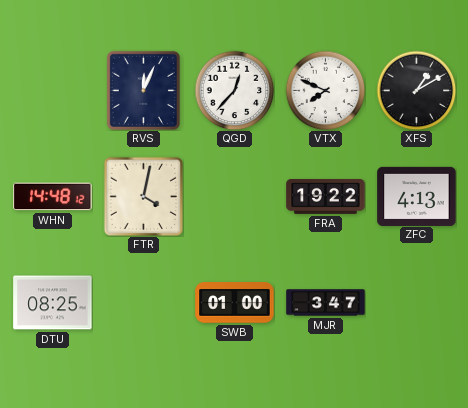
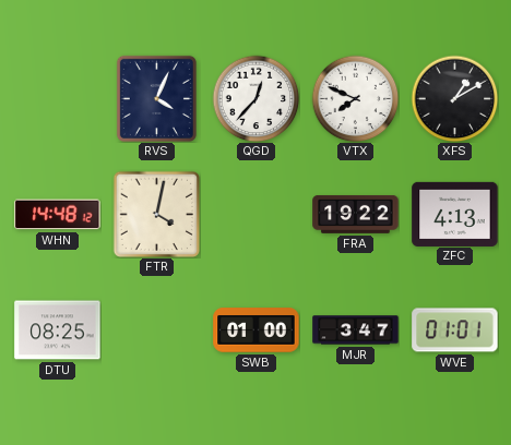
RVS: 12:04 -> 4:04 (156, 98)
WVE: none -> 01:01 (455, 330)
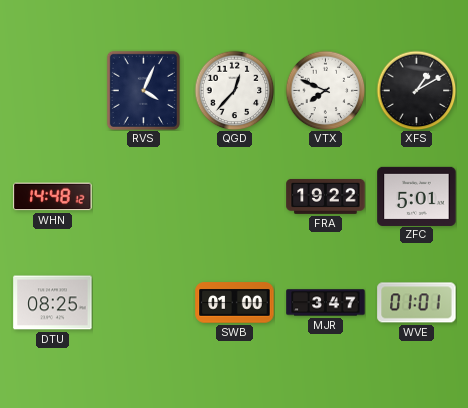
FTR: 4:02 -> none (156, 214)
ZFC: 4:13 -> 5:01 (417, 196)
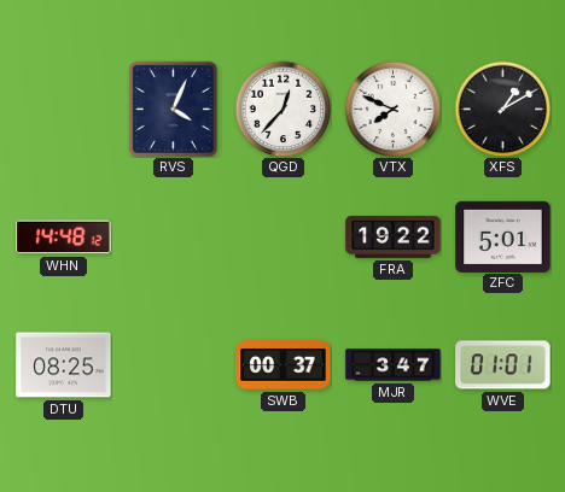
SWB: 01:00 -> 00:37 (284, 365)
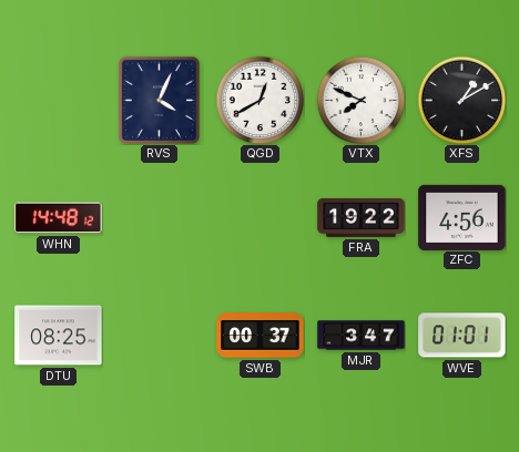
QGD: 12:37 -> 12:40 (259, 100)
ZFC: 5:01 -> 4:56 (462, 217)
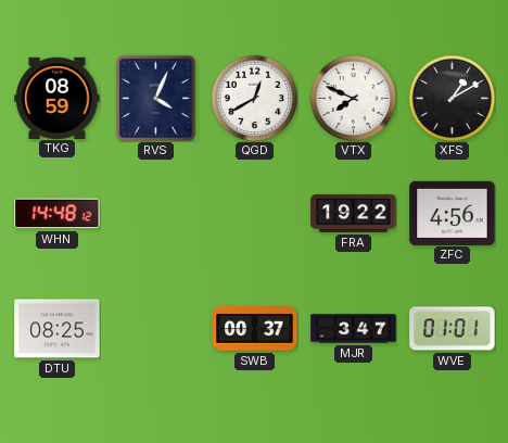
TKG: none -> 08:59 (58, 98)
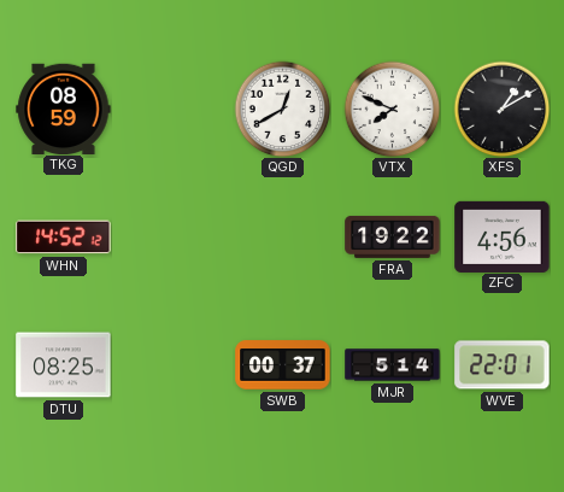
RVS: 4:04 -> none (155, 98)
WHN: 14:48 -> 14:52 (64, 238)
MJR: 3:47 -> 5:14 (393, 365)
WVE: 01:01 -> 22:01 (503, 365)
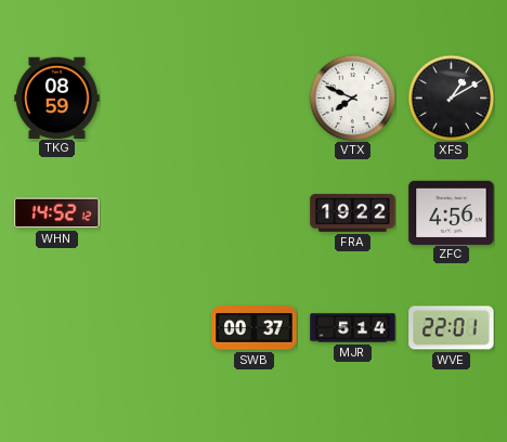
QGD: 12:40 -> none (282, 109)
DTU: 08:25 -> none (64, 365)
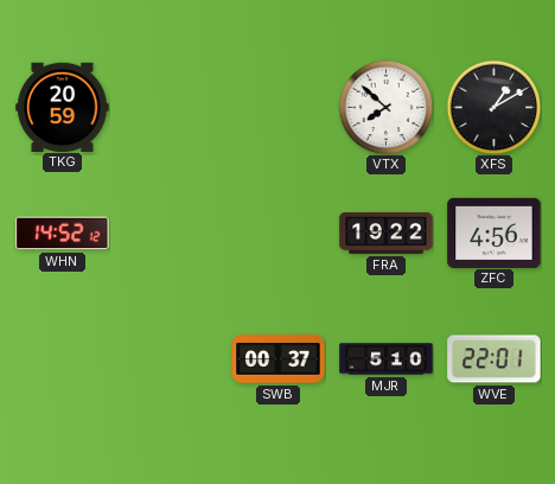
TKG: 08:59 -> 20:59 (63, 107)
VTX: 7:49 -> 7:52 (385, 107)
MJR: 5:14 -> 5:10 (387, 359)
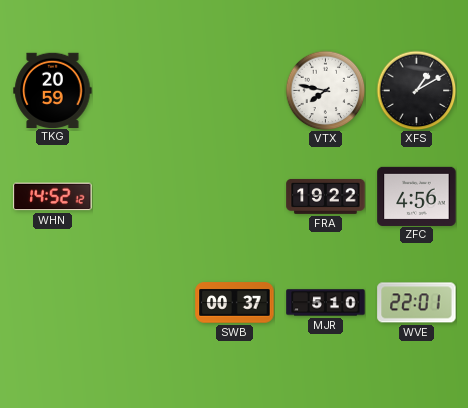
VTX: 7:52 -> 7:47 (325, 90)
